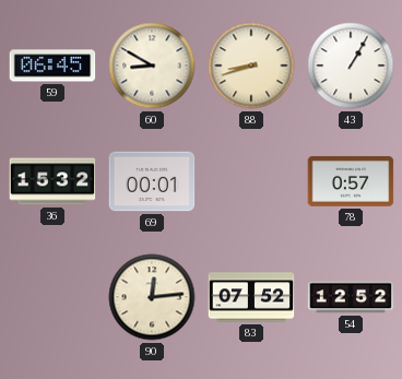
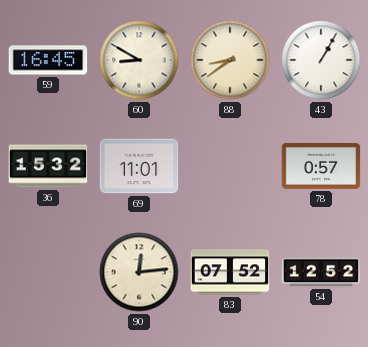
59: 06:45 -> 16:45 (48, 60)
88: 8:42 -> 8:39 (230, 60)
69: 00:01 -> 11:01 (139, 166)
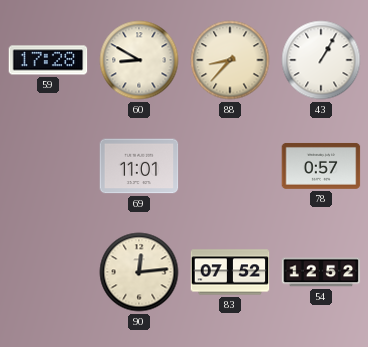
59: 16:45 -> 17:28 (48, 60)
88: 8:39 -> 8:37 (230, 60)
36: 15:32 -> none (48, 166)
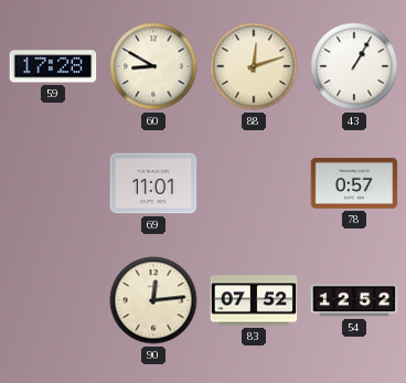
88: 8:37 -> 12:12 (254, 66)
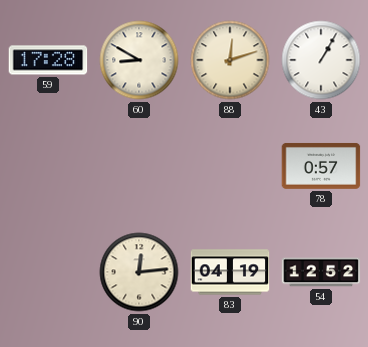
69: 11:01 -> none (153, 183)
83: 07:52 -> 04:19 (230, 272)
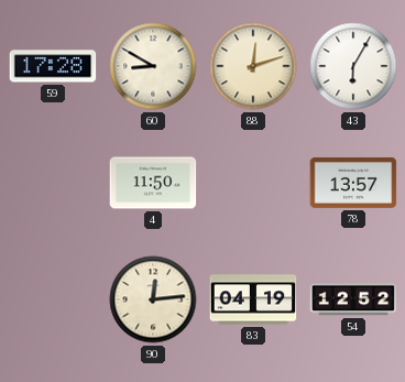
43: 1:05 -> 6:05 (353, 66)
4: none -> 11:50 (153, 183)
78: 0:57 -> 13:57 (353, 183)
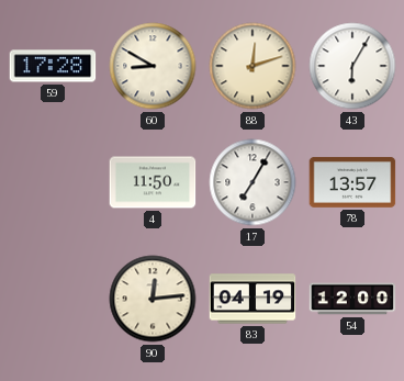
17: none -> 7:05 (252, 182)
54: 12:52 -> 12:00 (352, 299)
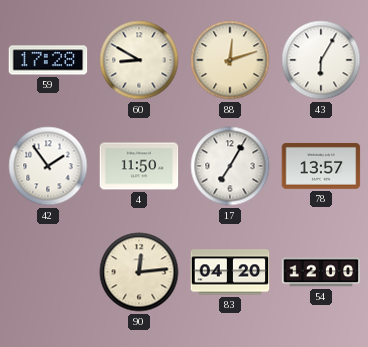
42: none -> 1:54 (48, 166)
83: 04:19 -> 04:20 (230, 272)
